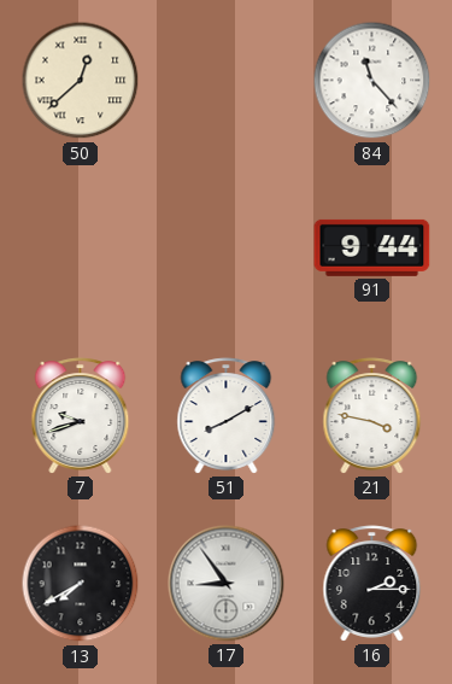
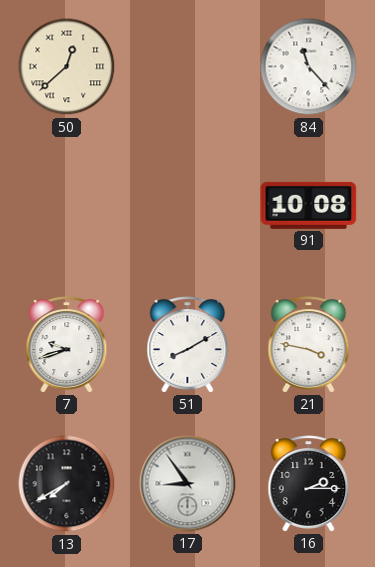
91: 9:44 -> 10:08 (309, 205)
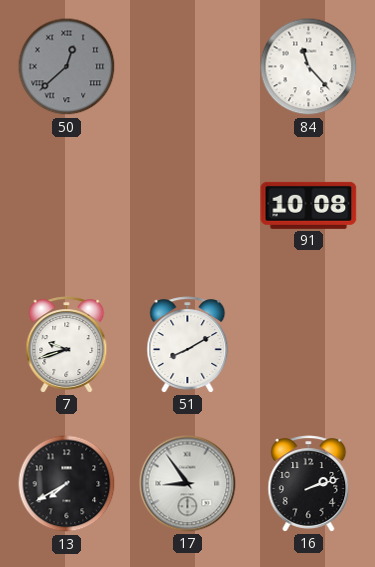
50 dial: cream -> grey (67, 67)
21: 3:47 -> none (309, 345)
16: 2:15 -> 2:12 (309, 484)
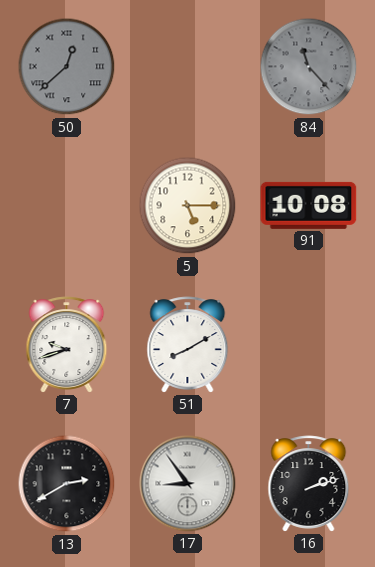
84 dial: white -> grey (309, 67)
5: none -> 5:15 (188, 206)
13: 7:40 -> 2:40 (67, 484)
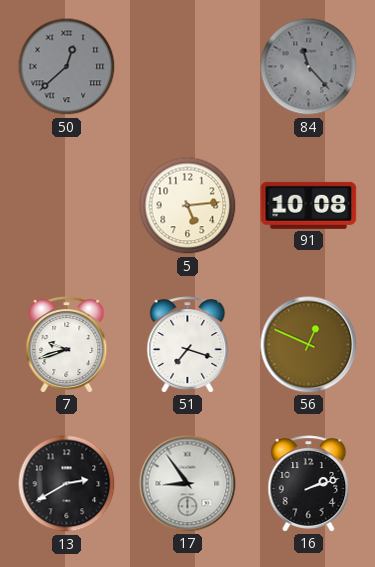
5: 5:15 -> 5:14 (188, 206)
51: 8:10 -> 7:18 (188, 345)
56: none -> 12:49 (309, 345)
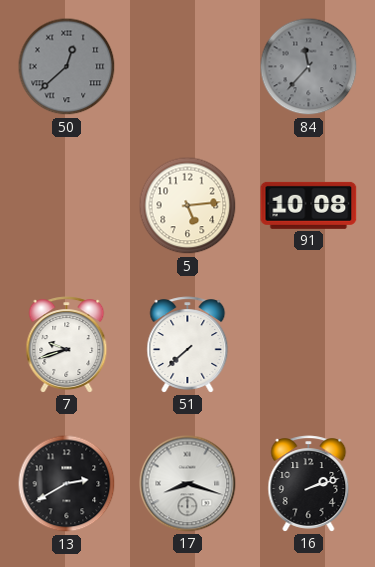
84: 11:23 -> 11:37 (309, 67)
51: 7:18 -> 7:38 (188, 345)
56: 12:49 -> none (309, 345)
17: 8:54 -> 8:18 (188, 484)
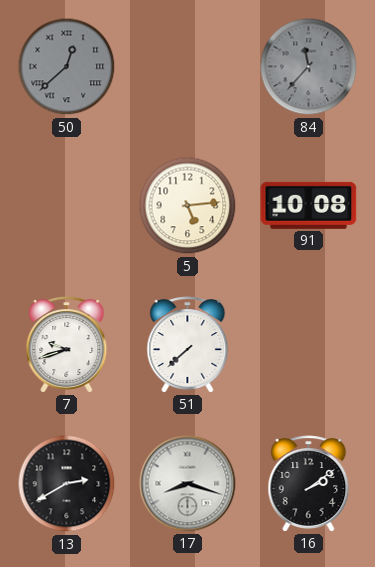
16: 2:12 -> 2:09 (309, 484)
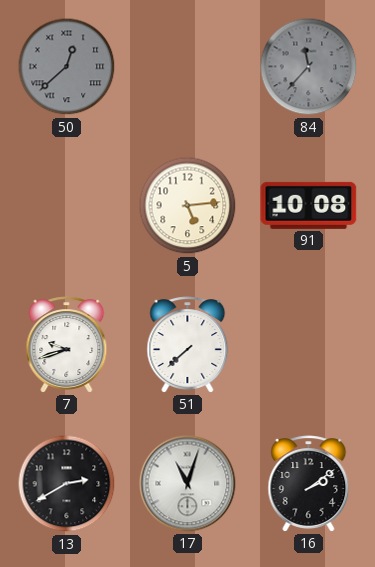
17: 8:18 -> 11:03 (188, 484)
